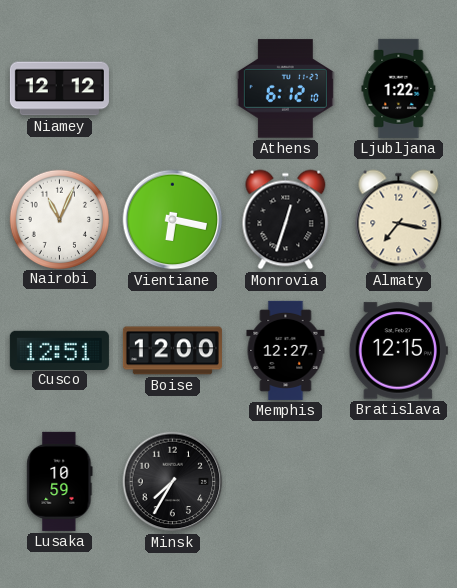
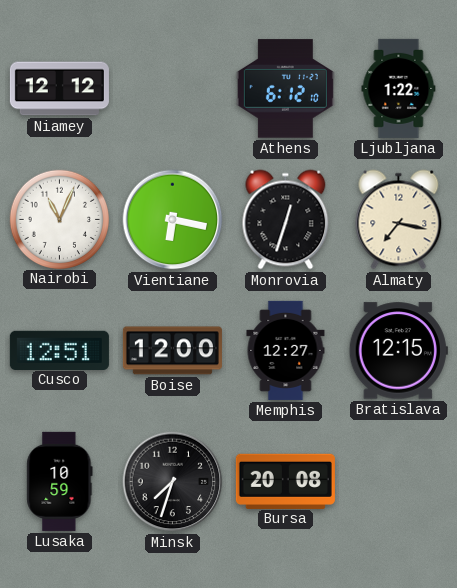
Minsk: 7:35 -> 7:33 (173, 482)
Bursa: none -> 20:08 (285, 481)
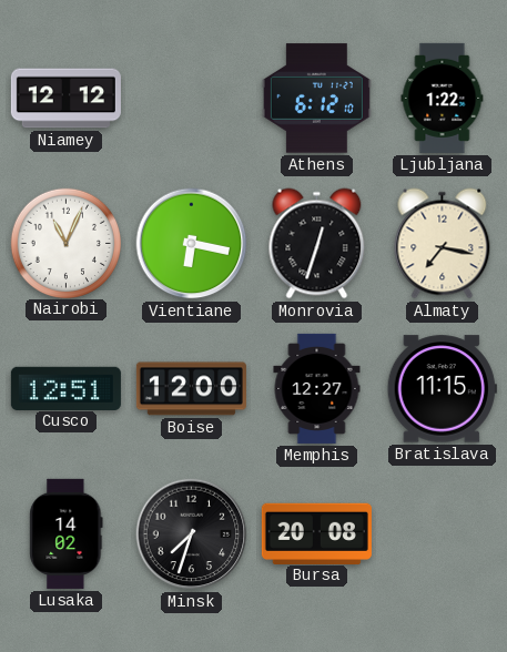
Bratislava: 12:15 -> 11:15 (442, 389)
Lusaka: 10:59 -> 14:02 (67, 533)
